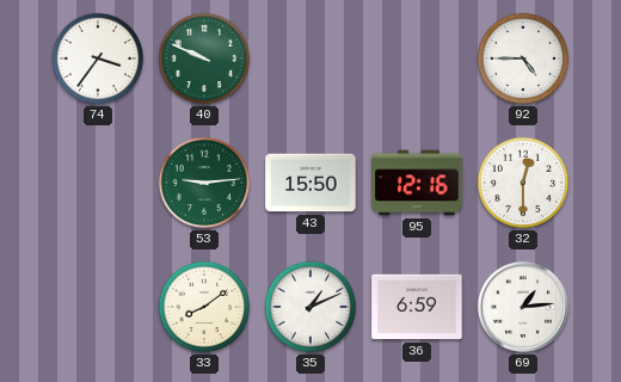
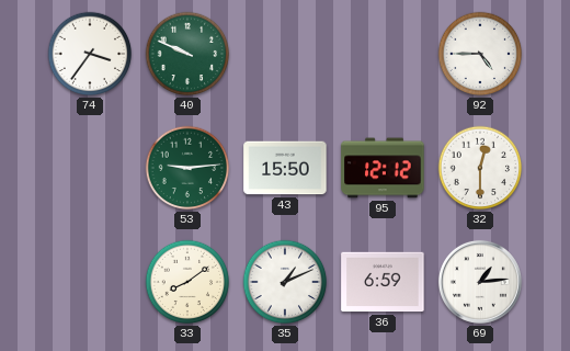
95: 12:16 -> 12:12 (383, 168)
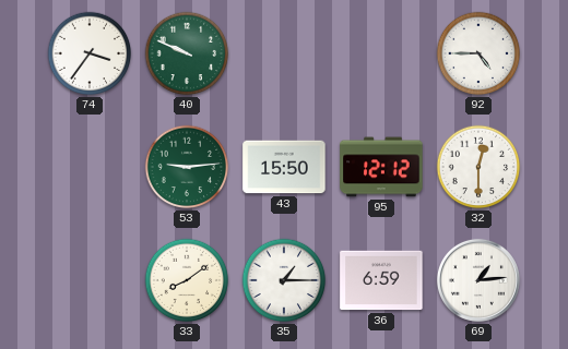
35: 1:11 -> 1:15 (284, 280)
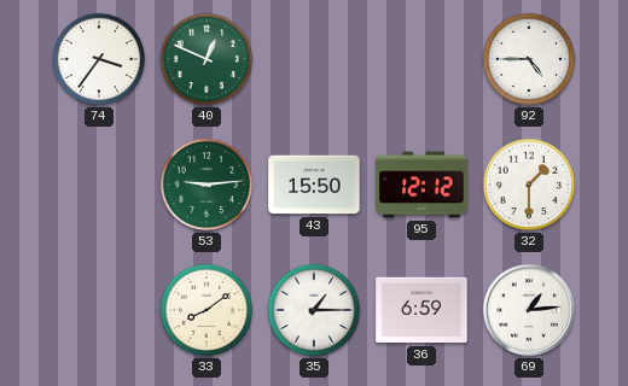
40: 9:49 -> 12:49 (207, 59)
32: 12:30 -> 1:30 (529, 185)
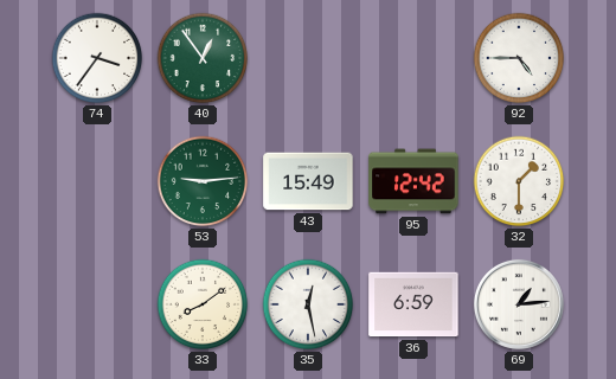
40: 12:49 -> 12:54 (203, 58)
43: 15:50 -> 15:49 (308, 181)
95: 12:12 -> 12:42 (413, 181)
35: 1:15 -> 12:28 (308, 304)
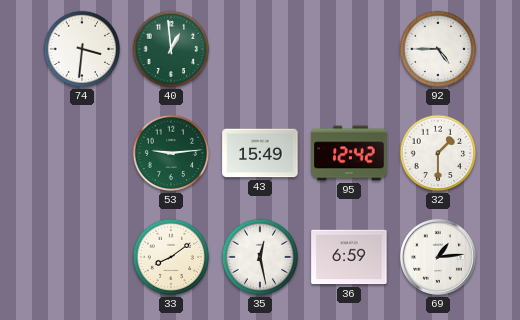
74: 3:36 -> 3:31 (82, 49)
40: 12:54 -> 12:59 (171, 49)
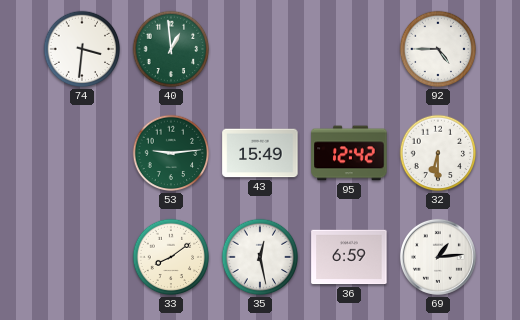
32: 1:30 -> 6:30 (438, 153)
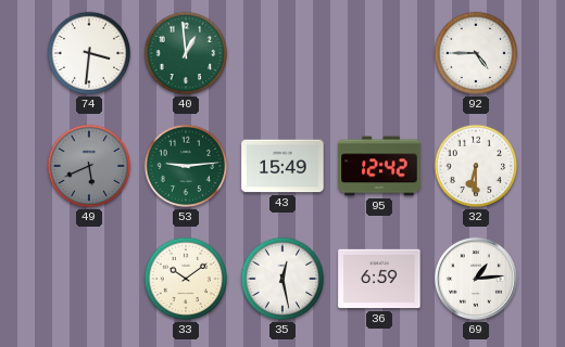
49: none -> 5:41 (89, 166)
33: 8:09 -> 10:09 (186, 279)
